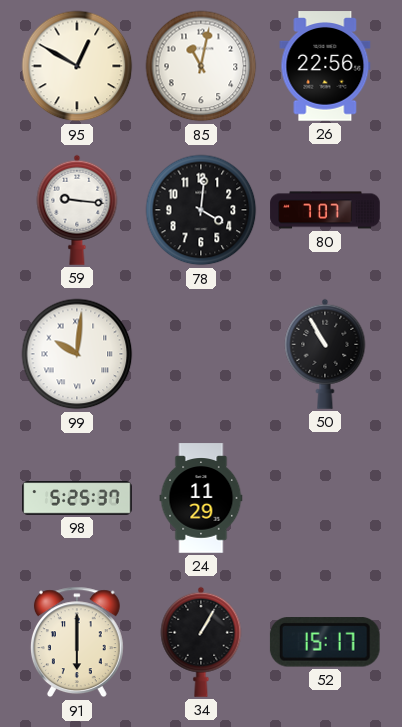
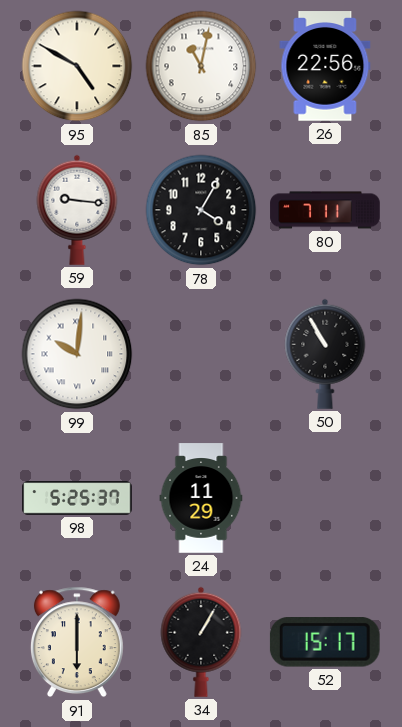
95: 12:50 -> 4:50 (77, 66)
78: 4:01 -> 4:05 (201, 210)
80: 7:07 -> 7:11 (325, 210)
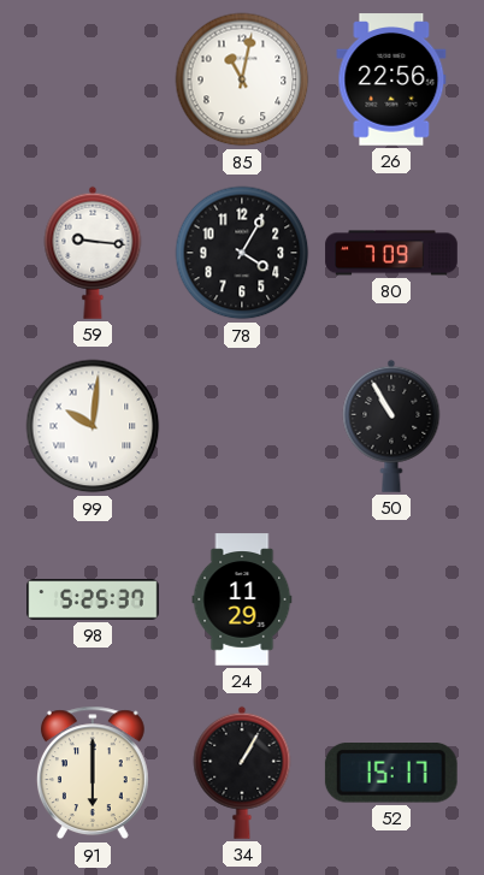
95: 4:50 -> none (77, 66)
80: 7:11 -> 7:09 (391, 253)
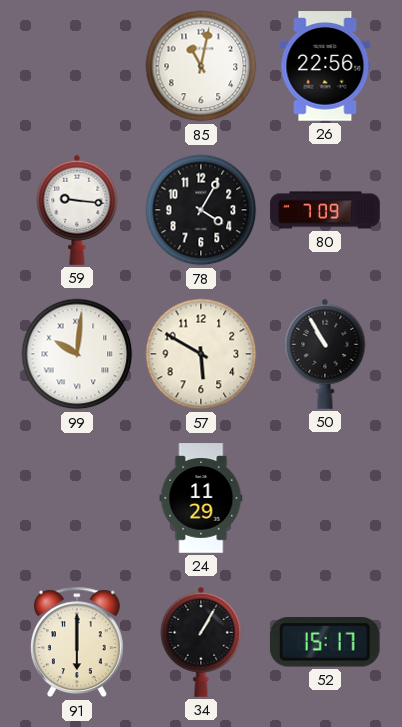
57: none -> 5:50 (201, 354)
98: 5:25 -> none (93, 599)
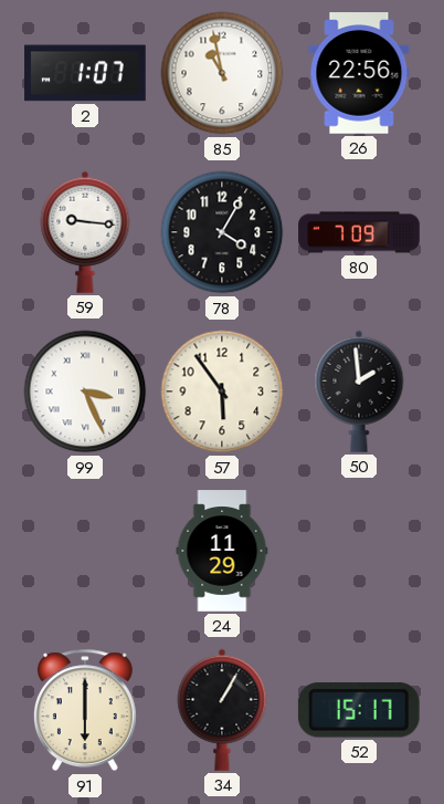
2: none -> 1:07 (85, 73)
85: 11:02 -> 10:58 (222, 73)
99: 10:01 -> 3:26 (85, 391)
57: 5:50 -> 5:54 (222, 391)
50: 10:55 -> 1:59 (359, 391)
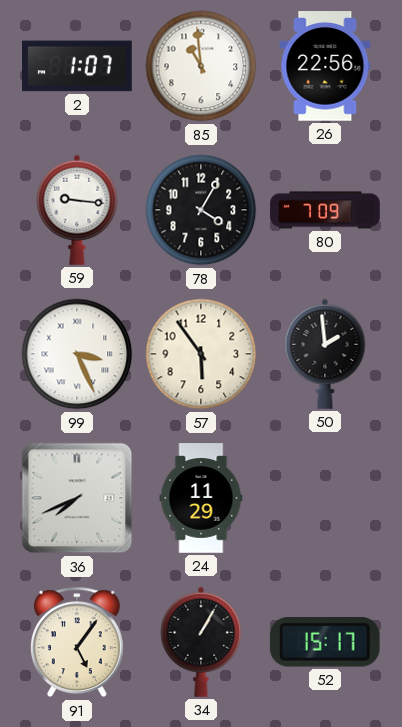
85: 10:58 -> 10:59 (201, 66)
36: none -> 7:41 (77, 498)
91: 6:00 -> 5:06 (77, 642)
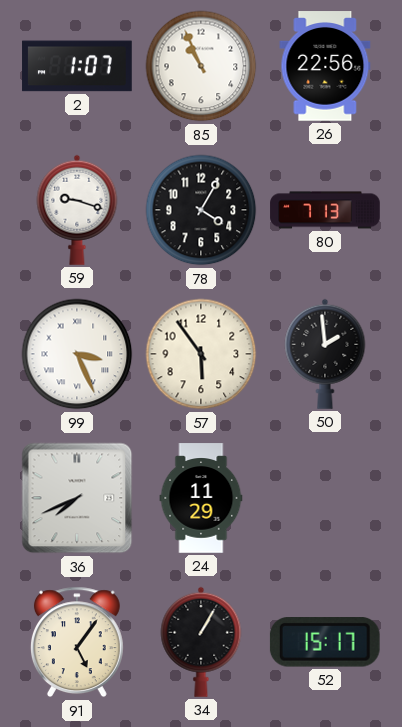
85: 10:59 -> 10:56 (201, 66)
59: 9:16 -> 9:18 (77, 210)
80: 7:09 -> 7:13 (325, 210)
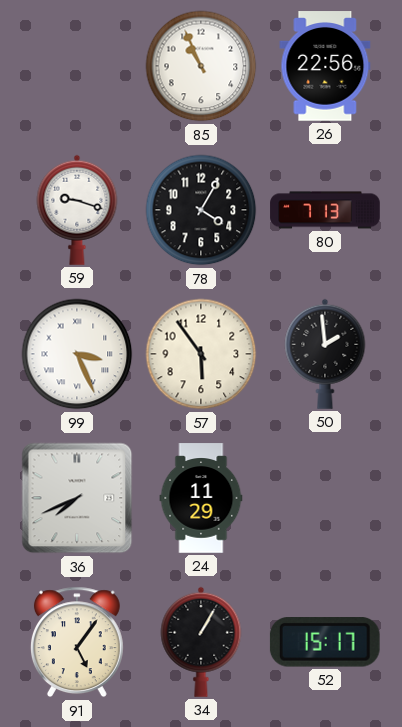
2: 1:07 -> none (77, 66)
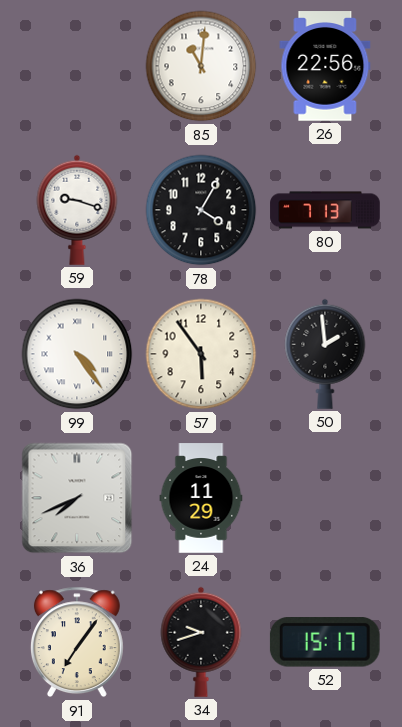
85: 10:56 -> 11:01 (201, 66)
99: 3:26 -> 4:24 (77, 354)
91: 5:06 -> 7:06 (77, 642)
34: 1:05 -> 9:42 (201, 642)
